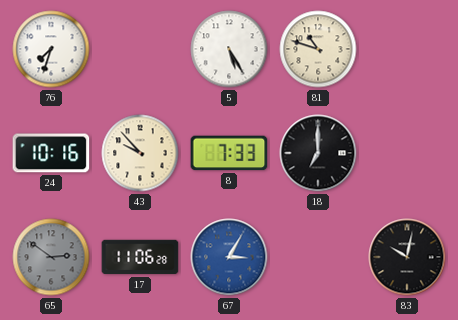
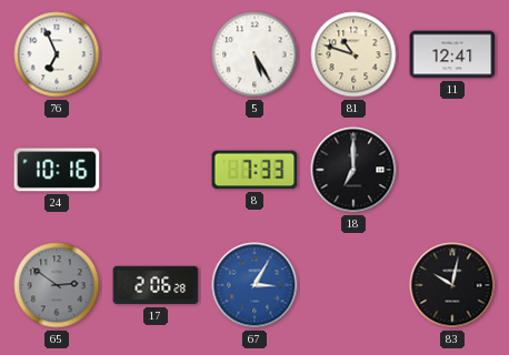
76: 7:33 -> 6:56 (57, 54)
11: none -> 12:41 (452, 54)
43: 9:53 -> none (140, 153)
17: 11:06 -> 2:06 (156, 285)
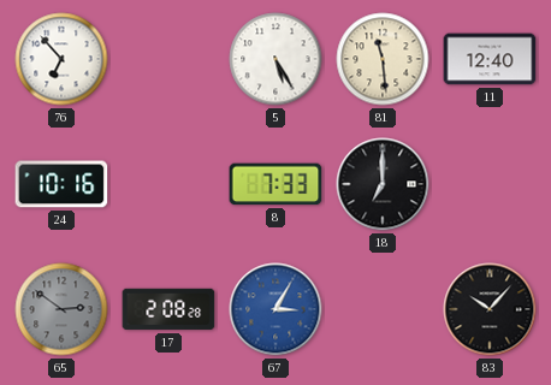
76: 6:56 -> 6:53 (61, 59)
81: 10:48 -> 11:29 (383, 59)
11: 12:41 -> 12:40 (490, 59)
17: 2:06 -> 2:08 (168, 309)
83: 10:02 -> 10:07 (490, 309)
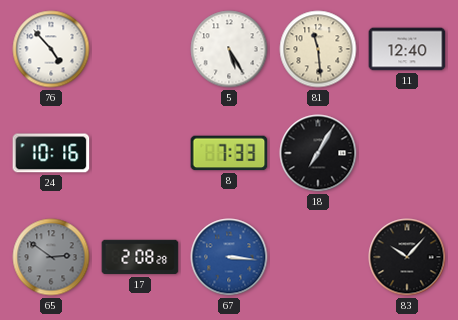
76: 6:53 -> 4:53 (51, 49)
18: 7:00 -> 7:05 (318, 153)
67: 3:05 -> 3:16 (229, 257)
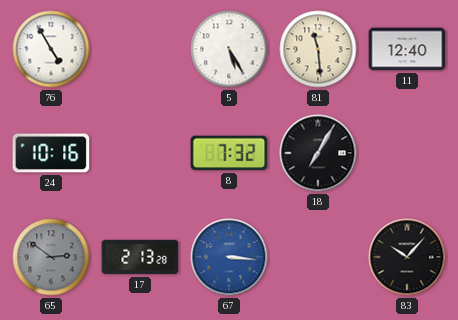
76: 4:53 -> 4:55 (51, 49)
8: 7:33 -> 7:32 (229, 153)
17: 2:08 -> 2:13 (140, 257)
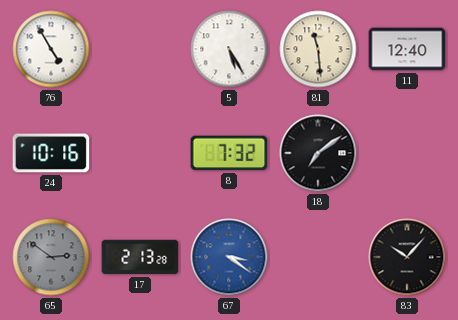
18: 7:05 -> 7:09 (318, 153)
67: 3:16 -> 3:21 (229, 257)
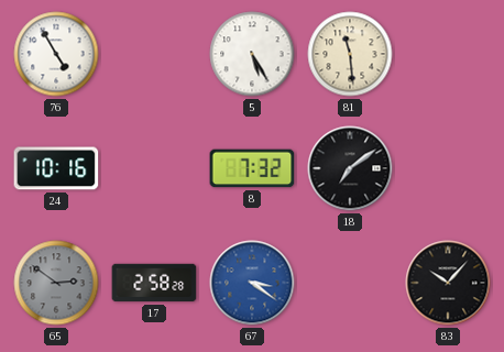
11: 12:40 -> none (407, 49)
17: 2:13 -> 2:58 (154, 283)
